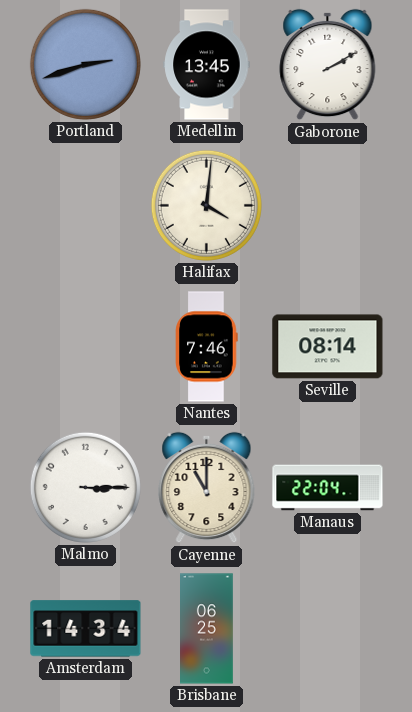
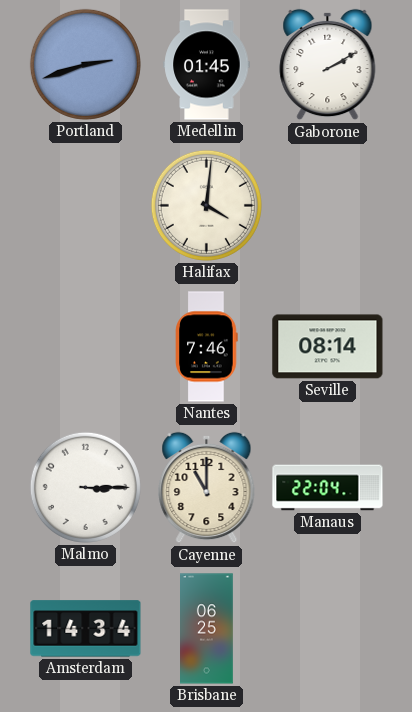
Medellin: 13:45 -> 01:45 (207, 65)
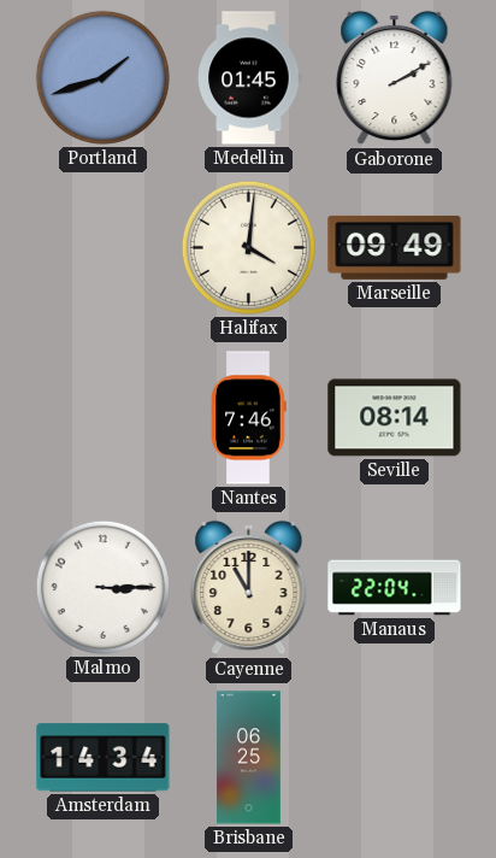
Portland: 2:42 -> 1:42 (102, 77)
Marseille: none -> 09:49 (395, 247)
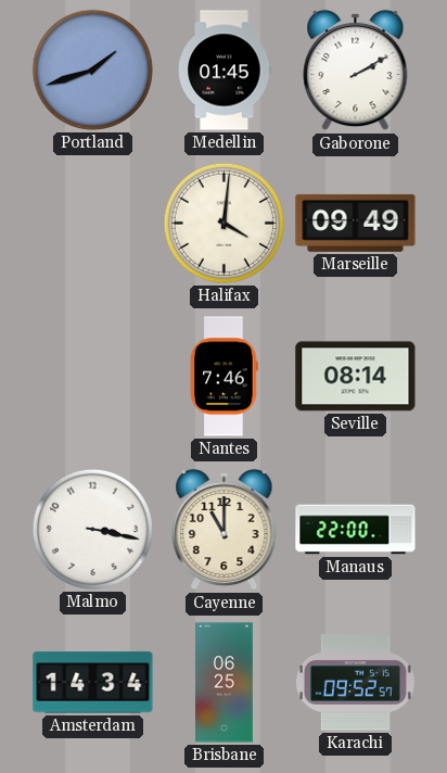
Malmo: 3:15 -> 3:17 (92, 529)
Manaus: 22:04 -> 22:00 (356, 530)
Karachi: none -> 09:52 (355, 683)
